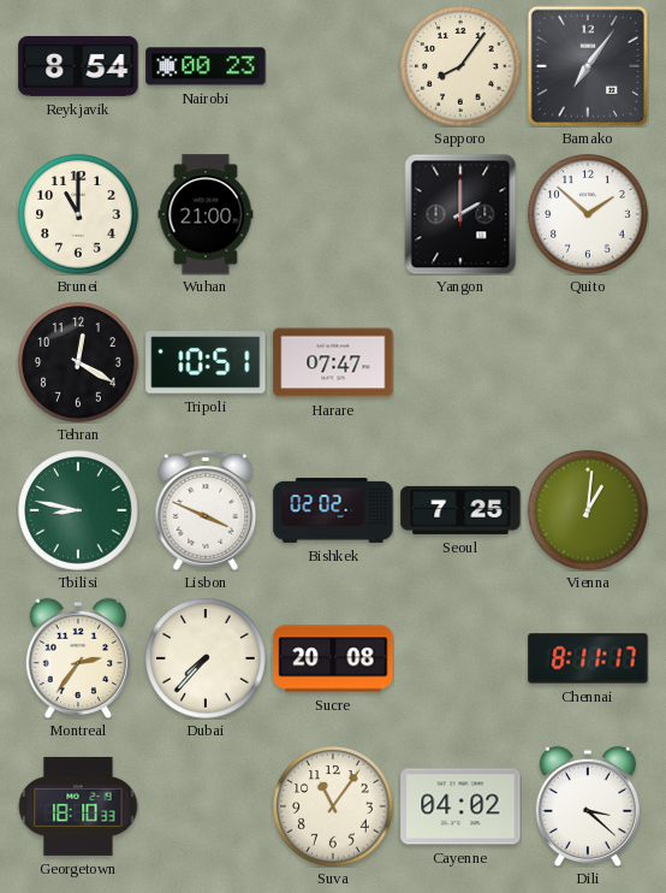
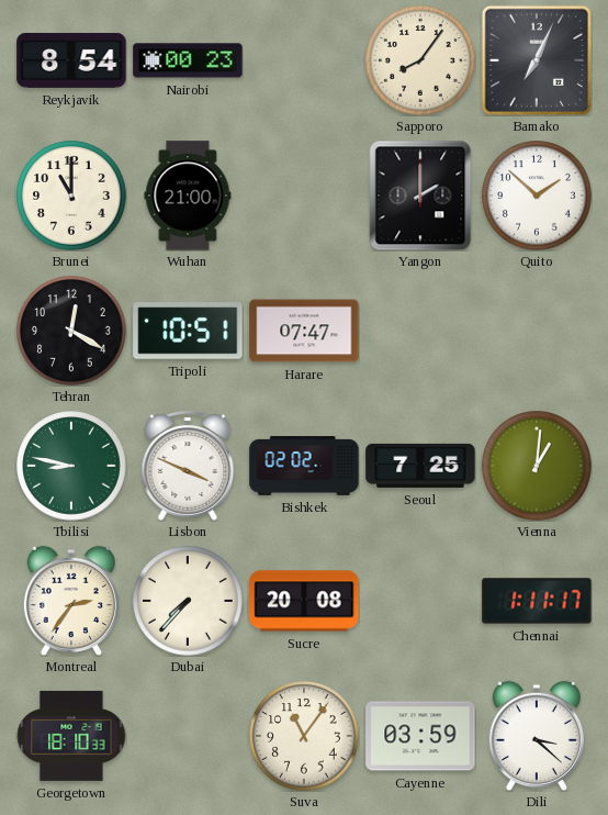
Bamako: 7:06 -> 7:04 (537, 60)
Chennai: 8:11 -> 1:11 (537, 601)
Cayenne: 04:02 -> 03:59 (420, 736)
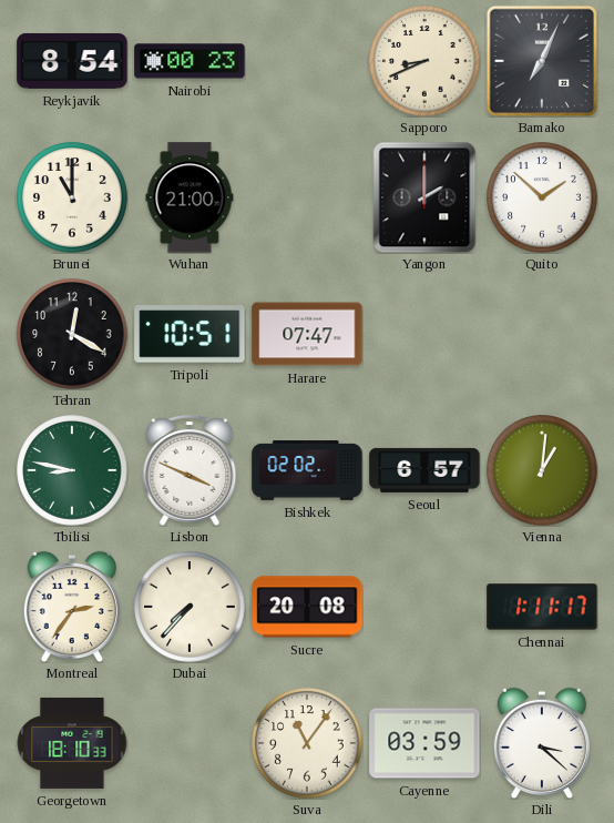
Sapporo: 8:06 -> 8:41 (424, 61)
Seoul: 7:25 -> 6:57 (424, 470)
